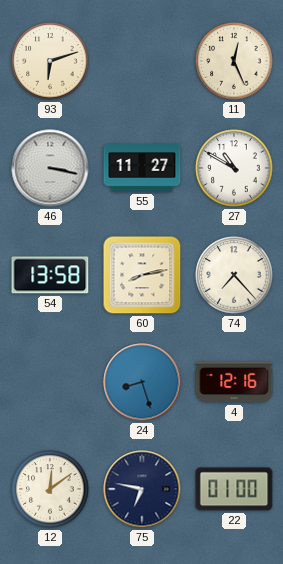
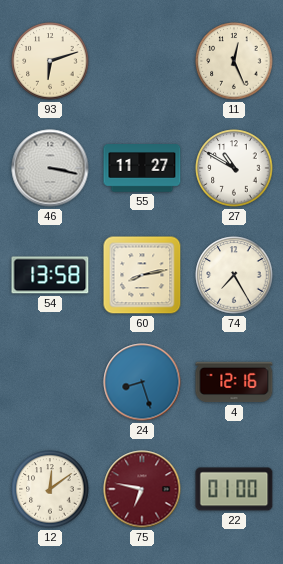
74: 7:23 -> 7:25 (234, 275)
75 dial: navy -> burgundy (142, 489)
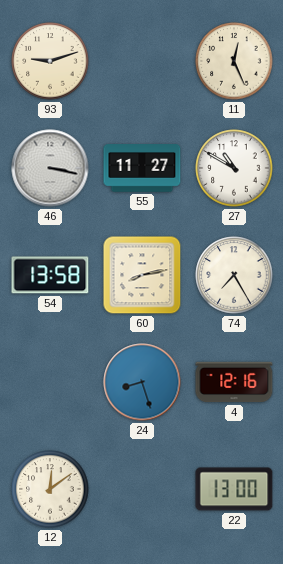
93: 6:12 -> 9:12 (50, 61)
75: 6:47 -> none (142, 489)
22: 01:00 -> 13:00 (234, 489)
